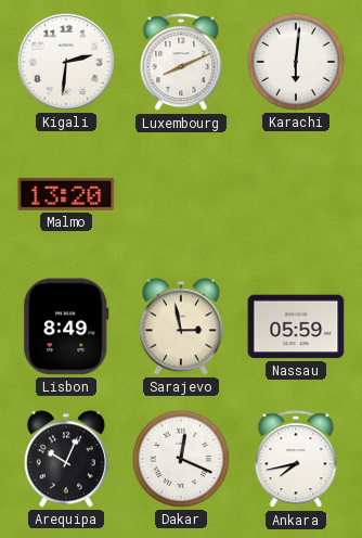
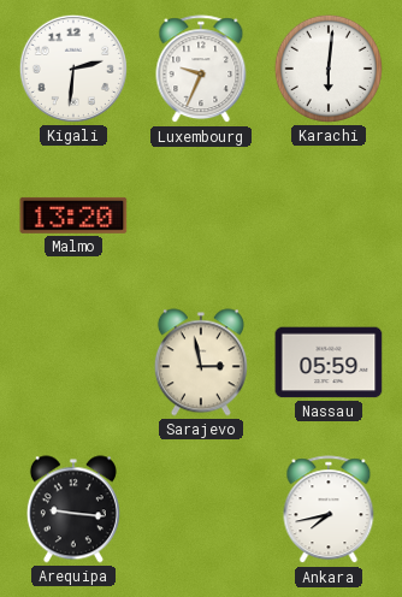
Luxembourg: 8:11 -> 9:34 (201, 70)
Lisbon: 8:49 -> none (66, 326)
Arequipa: 10:04 -> 9:16 (73, 509)
Dakar: 12:19 -> none (181, 459)
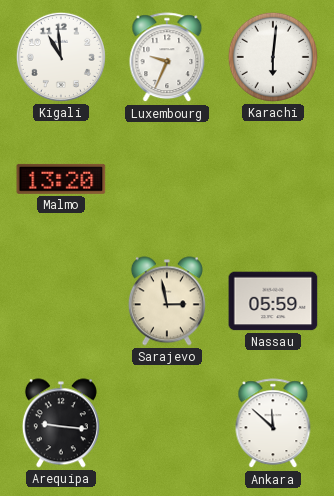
Kigali: 2:31 -> 10:59 (61, 57)
Ankara: 7:43 -> 11:52 (273, 424)
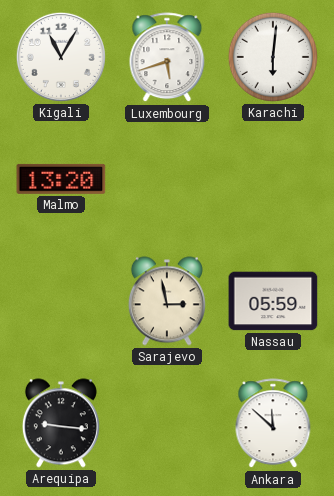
Kigali: 10:59 -> 11:05 (61, 57)
Luxembourg: 9:34 -> 5:42 (167, 58)
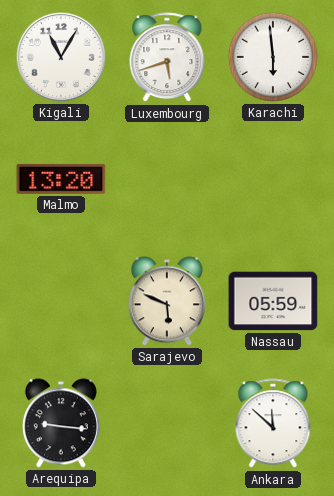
Karachi: 6:01 -> 5:59 (273, 57)
Sarajevo: 2:58 -> 5:49 (167, 301)
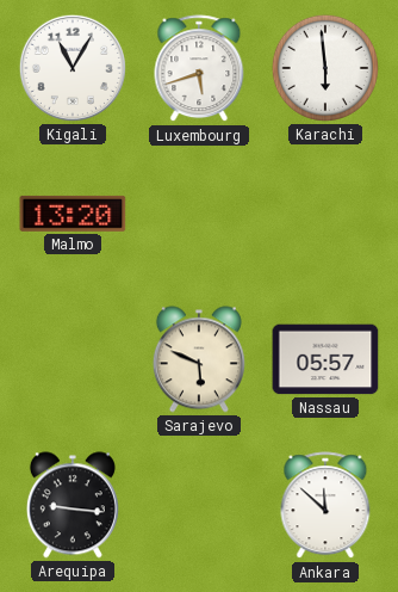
Nassau: 05:59 -> 05:57 (325, 359)
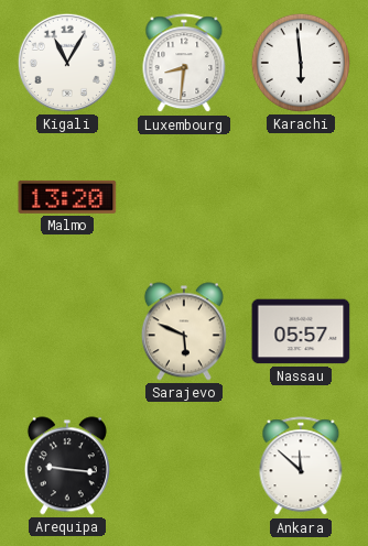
Luxembourg: 5:42 -> 8:31 (184, 64)
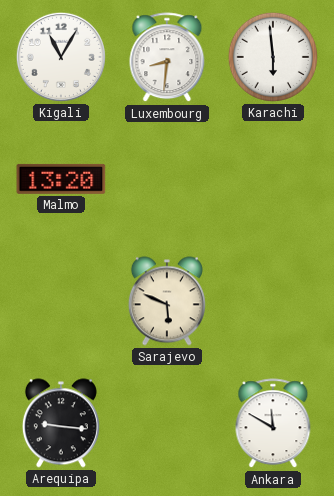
Nassau: 05:57 -> none (301, 331)
Ankara: 11:52 -> 11:50 (273, 424)
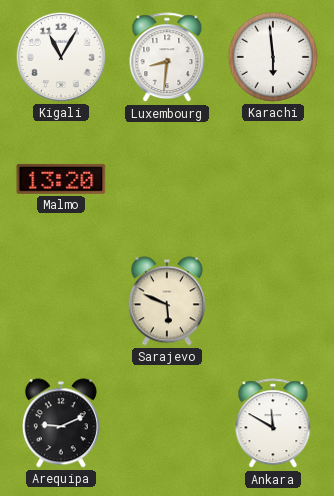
Arequipa: 9:16 -> 9:11 (61, 423)
